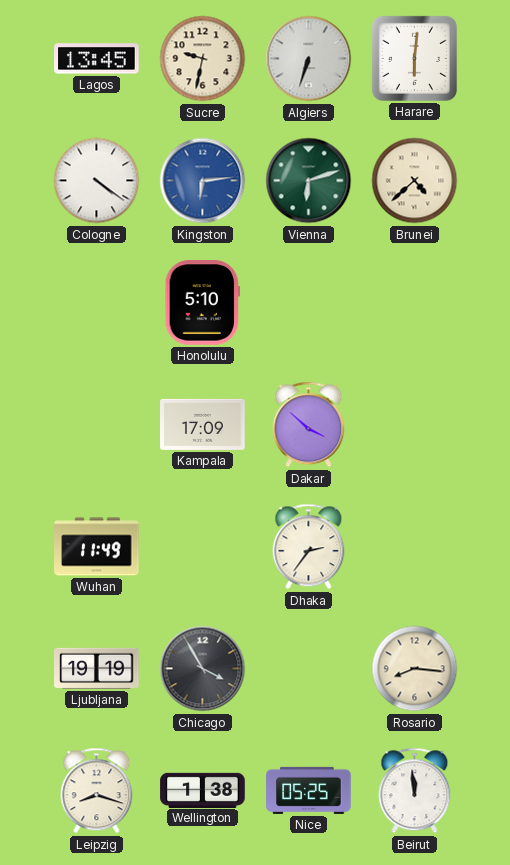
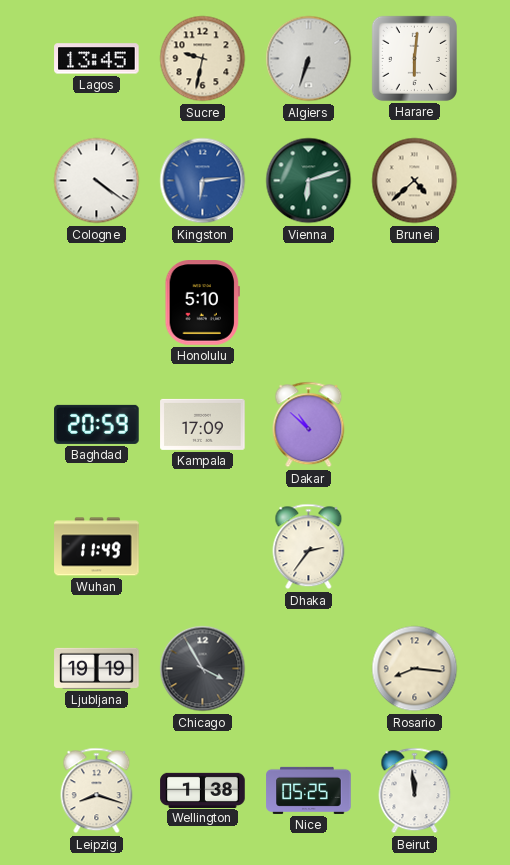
Baghdad: none -> 20:59 (97, 424)
Dakar: 3:52 -> 10:52 (309, 425)
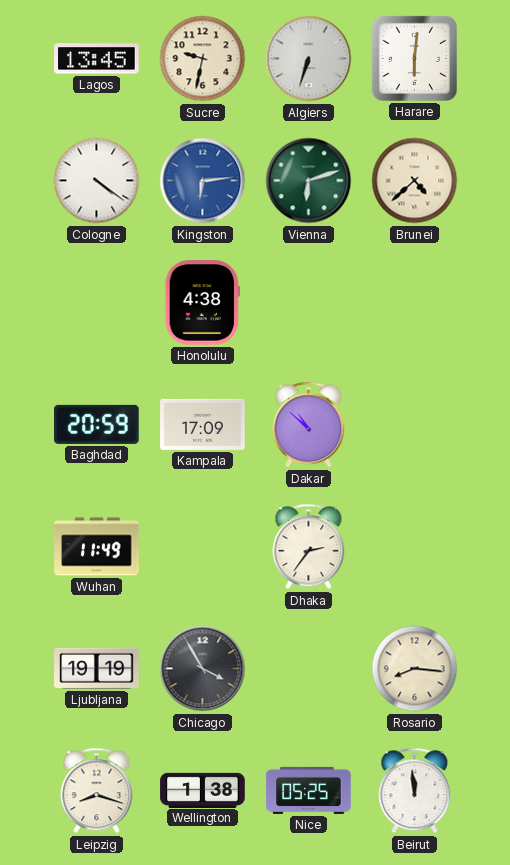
Honolulu: 5:10 -> 4:38 (202, 303)
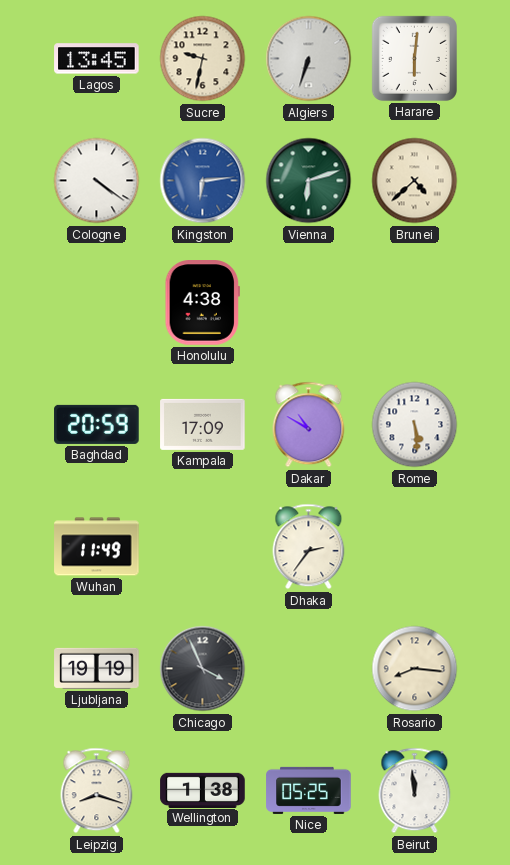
Dakar: 10:52 -> 10:50 (309, 425)
Rome: none -> 5:29 (415, 425)
Chicago: 3:55 -> 3:56 (203, 669)
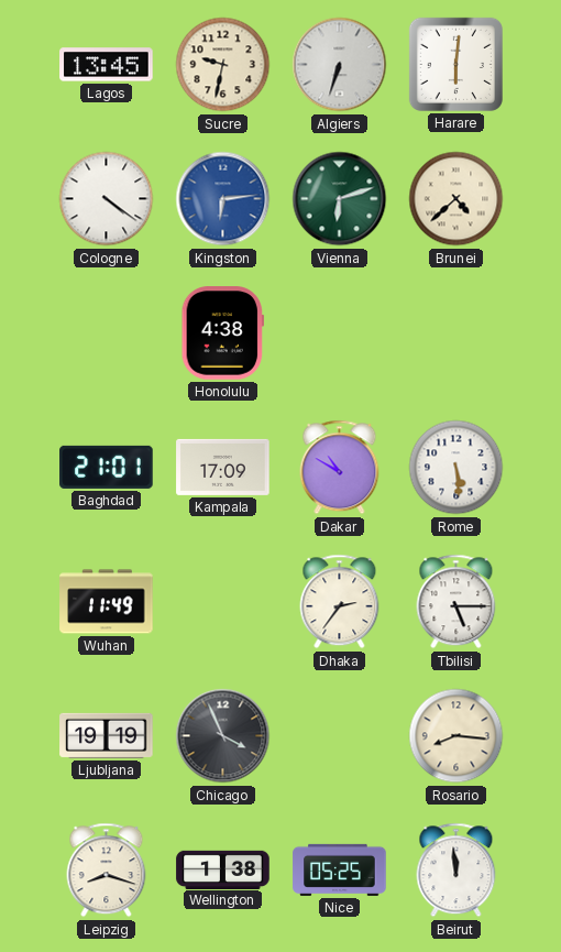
Baghdad: 20:59 -> 21:01 (107, 467)
Tbilisi: none -> 5:15 (457, 602)
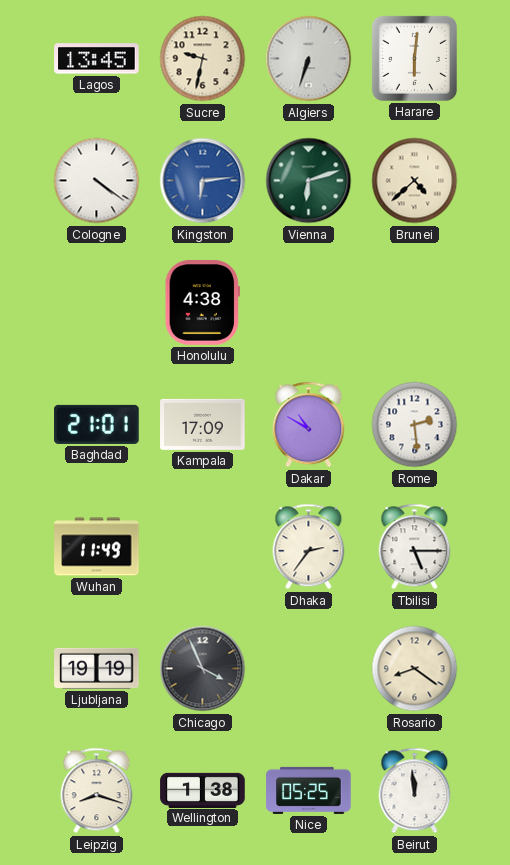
Rome: 5:29 -> 2:29 (415, 425)
Rosario: 8:16 -> 8:21 (415, 669)
